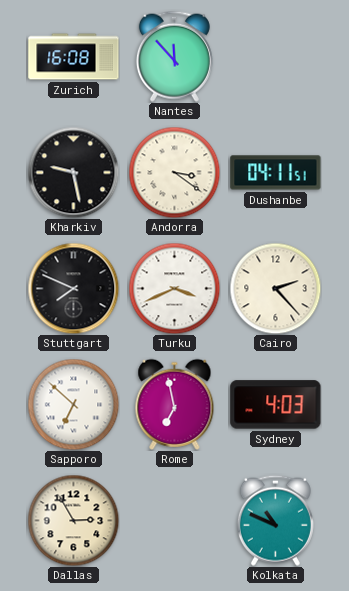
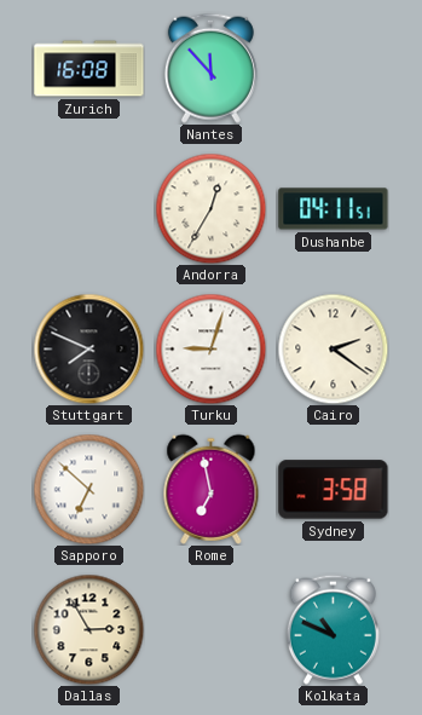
Kharkiv: 9:28 -> none (73, 172)
Andorra: 3:21 -> 12:35 (210, 208)
Turku: 3:41 -> 9:03 (210, 348)
Cairo: 2:23 -> 2:21 (333, 348)
Sydney: 4:03 -> 3:58 (334, 490)
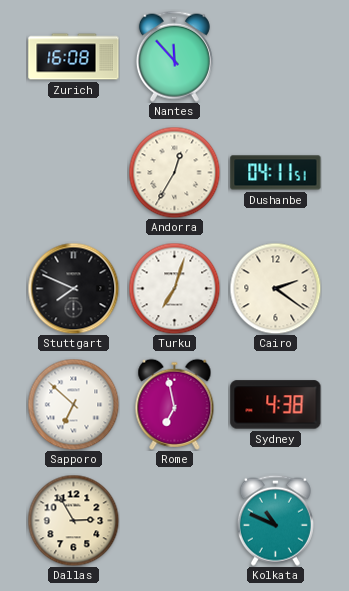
Turku: 9:03 -> 7:03 (174, 288)
Sydney: 3:58 -> 4:38 (276, 405)
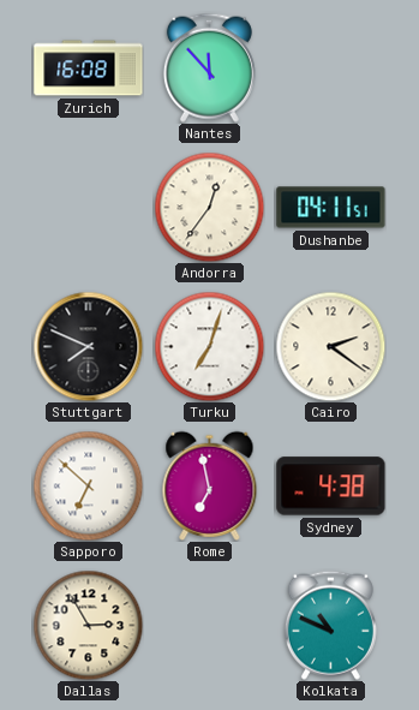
Andorra: 12:35 -> 12:36 (209, 207)
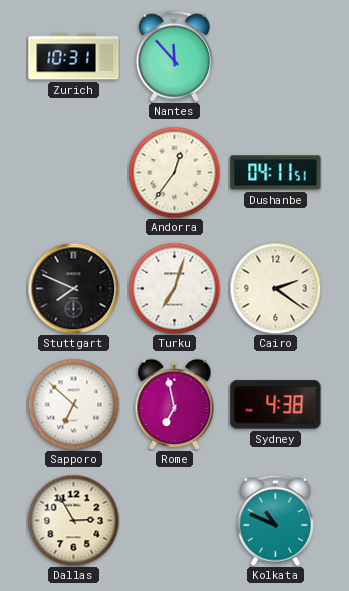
Zurich: 16:08 -> 10:31 (74, 57)
